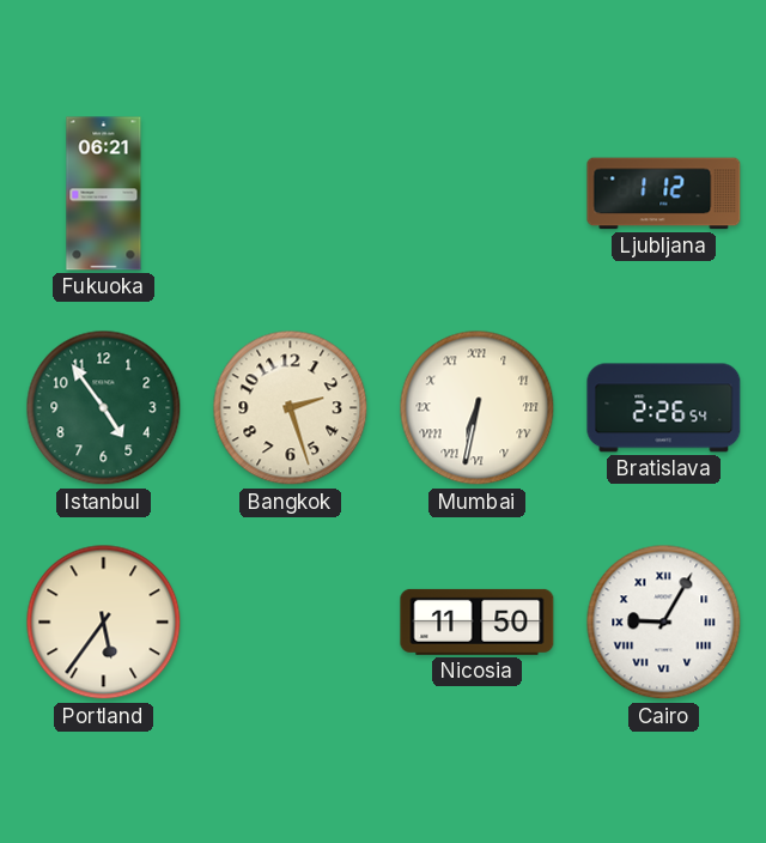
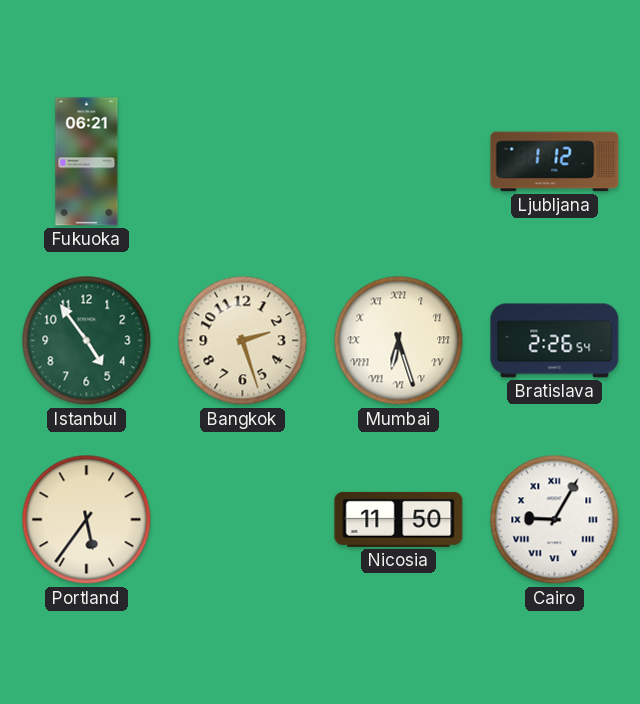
Mumbai: 6:32 -> 6:27 (399, 341)
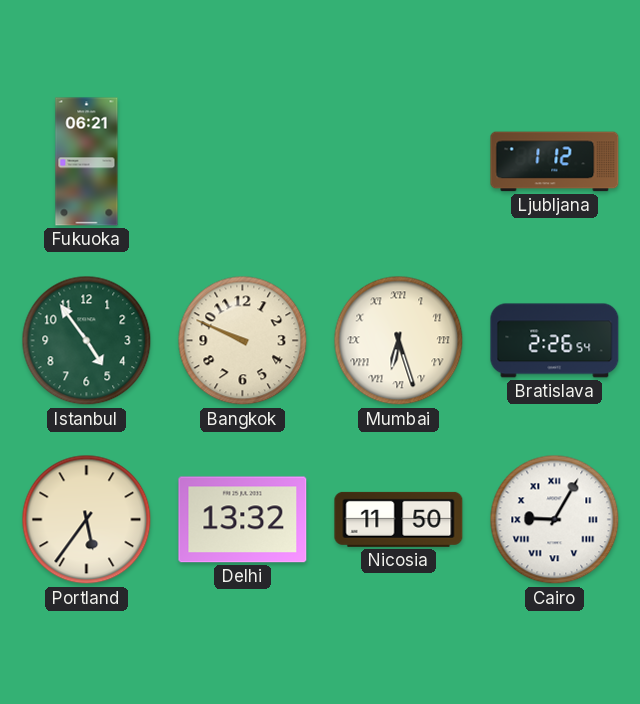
Bangkok: 2:27 -> 9:49 (243, 341)
Delhi: none -> 13:32 (243, 520)
